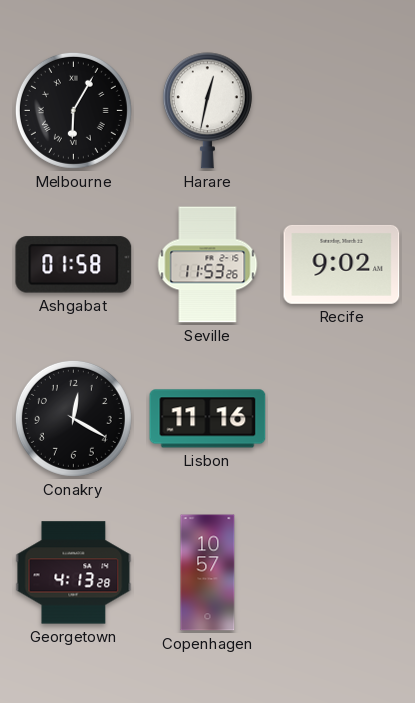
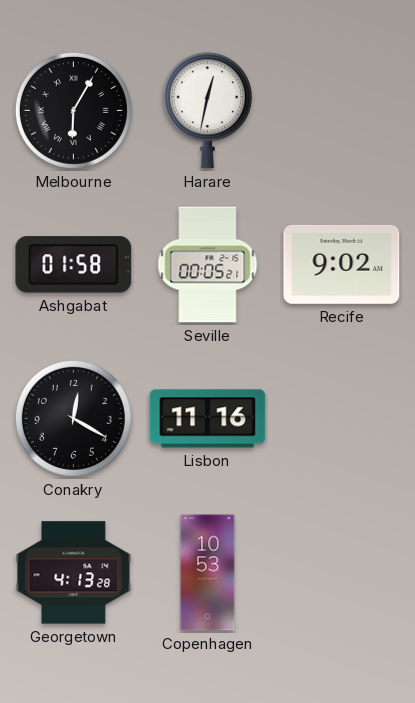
Seville: 11:53 -> 00:05 (208, 265)
Copenhagen: 10:57 -> 10:53 (208, 573)
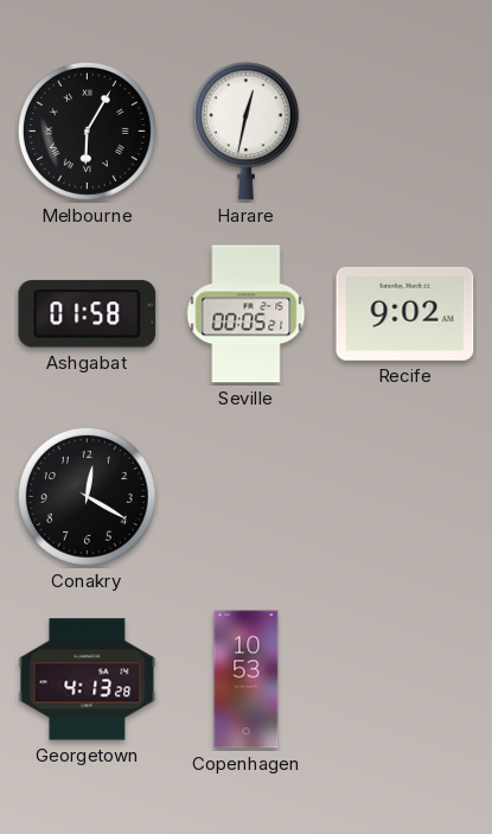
Lisbon: 11:16 -> none (208, 419)
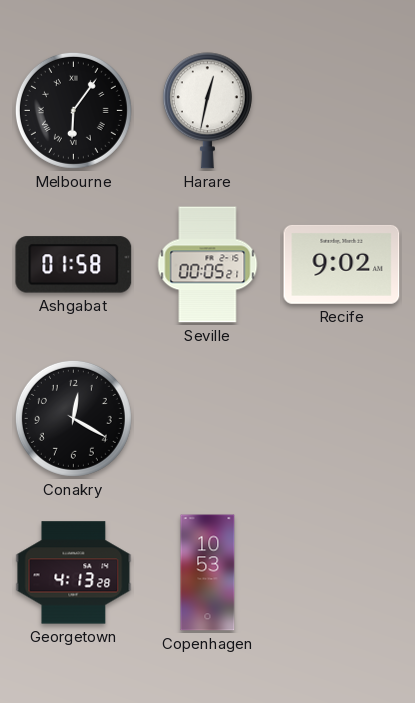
Melbourne: 6:05 -> 6:06 (73, 110)
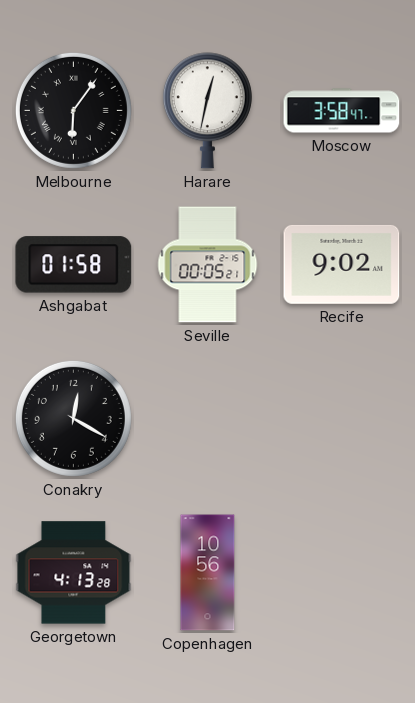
Moscow: none -> 3:58 (342, 111)
Copenhagen: 10:53 -> 10:56 (208, 573)
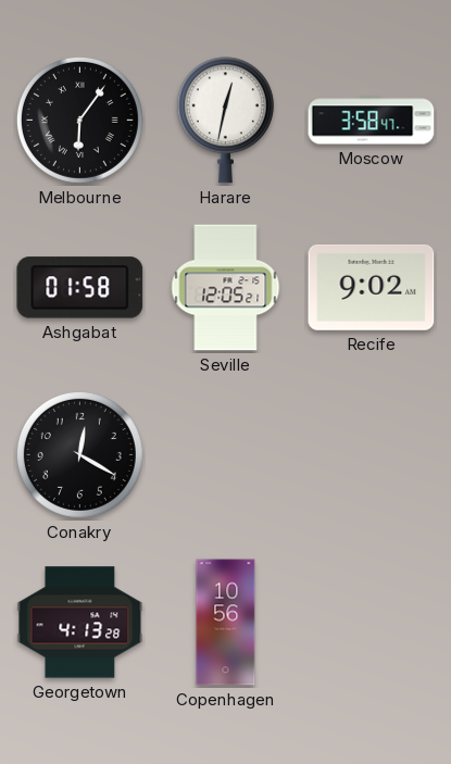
Seville: 00:05 -> 12:05 (226, 288)
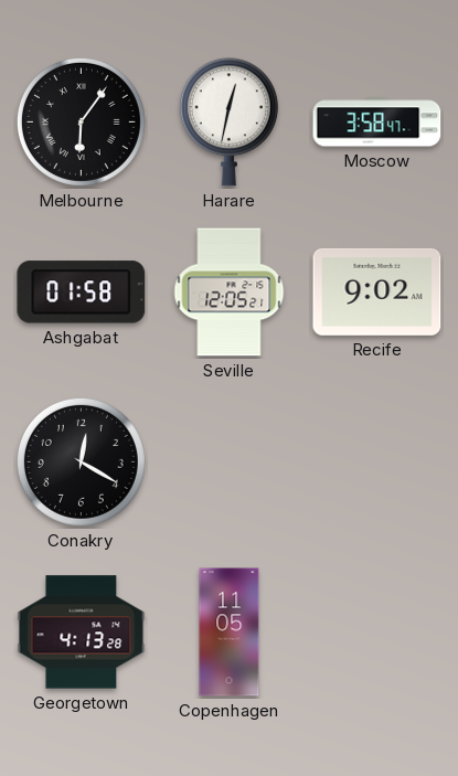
Copenhagen: 10:56 -> 11:05 (230, 633)
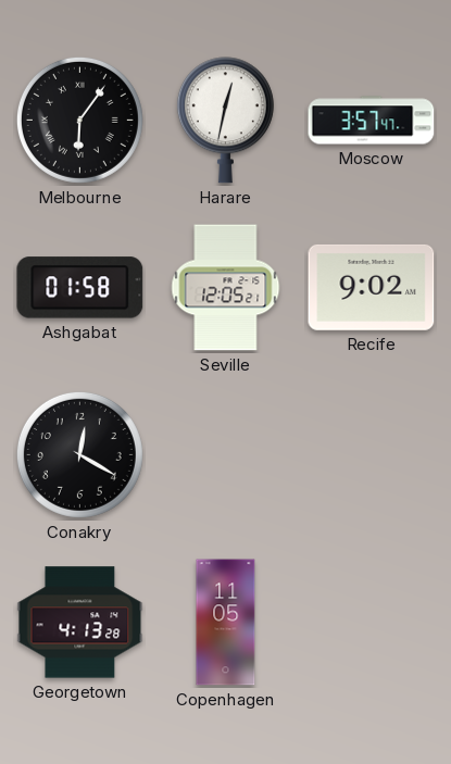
Moscow: 3:58 -> 3:57 (372, 121)
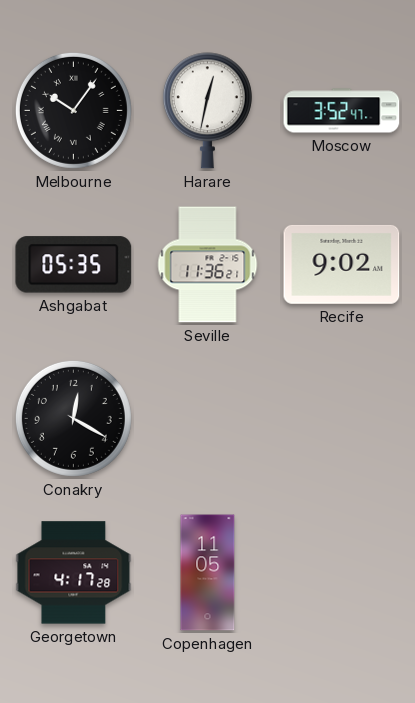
Melbourne: 6:06 -> 10:06 (73, 110)
Moscow: 3:57 -> 3:52 (342, 111)
Ashgabat: 01:58 -> 05:35 (74, 265)
Seville: 12:05 -> 11:36 (208, 265)
Georgetown: 4:13 -> 4:17 (74, 573)
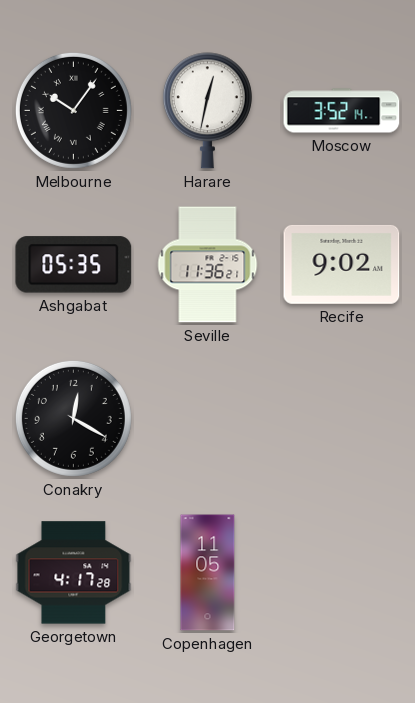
Moscow: 3:52:47 -> 3:52:14 (342, 111)
